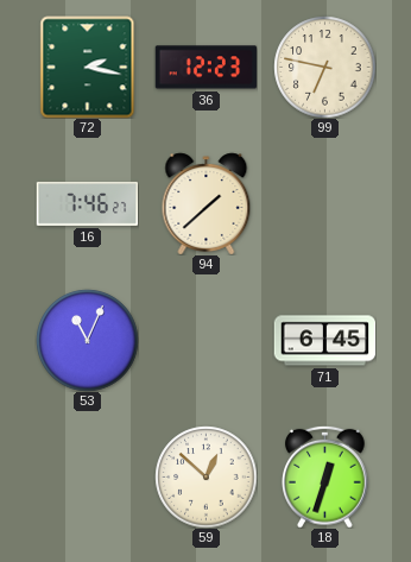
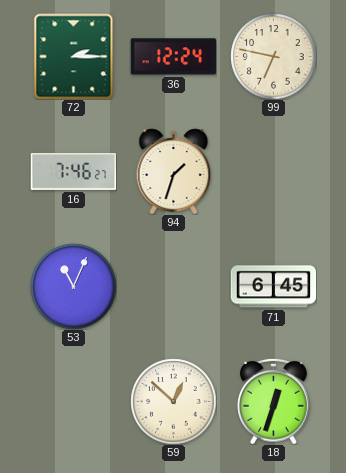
72: 2:17 -> 2:15 (74, 56)
36: 12:23 -> 12:24 (173, 57)
94: 1:38 -> 1:33 (174, 171)
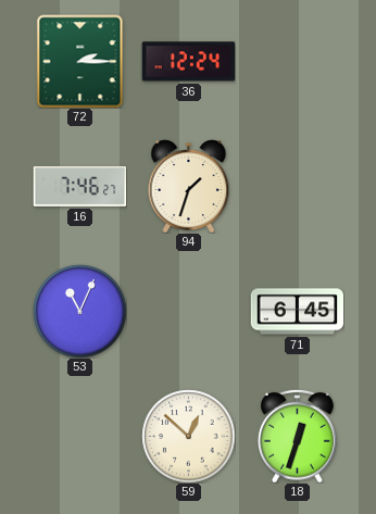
99: 6:47 -> none (273, 56)
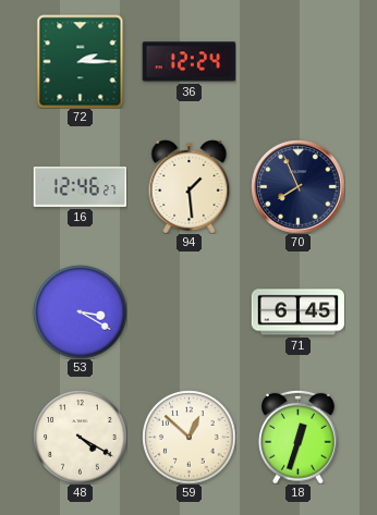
16: 7:46 -> 12:46 (80, 186)
94: 1:33 -> 1:29 (190, 186)
70: none -> 7:56 (297, 186)
53: 11:04 -> 3:20 (80, 311)
48: none -> 4:20 (80, 437)
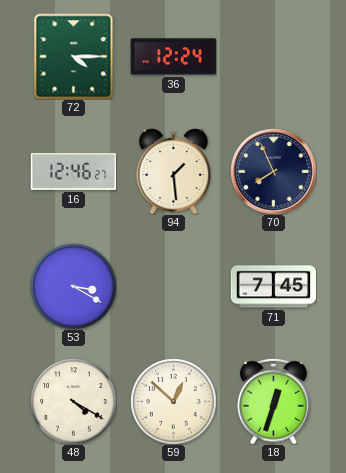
72: 2:15 -> 4:15 (74, 56)
71: 6:45 -> 7:45 (273, 287)
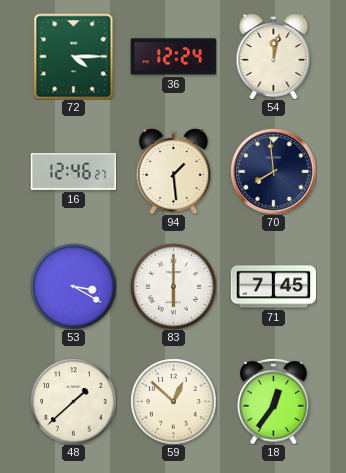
54: none -> 12:02 (274, 56)
70: 7:56 -> 7:59 (273, 171)
83: none -> 6:00 (173, 286)
48: 4:20 -> 1:38 (73, 401)
18: 12:33 -> 12:36 (274, 401)
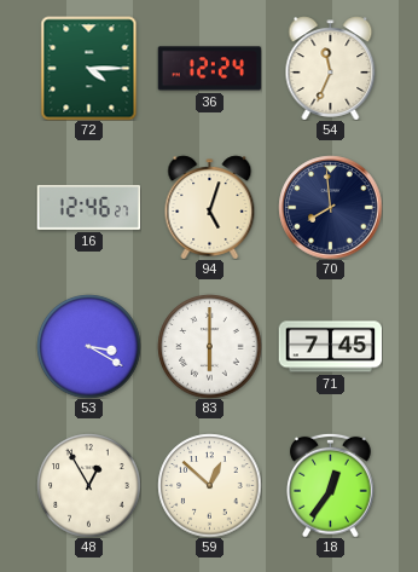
54: 12:02 -> 11:34 (331, 68)
94: 1:29 -> 5:03 (210, 207)
48: 1:38 -> 12:55 (88, 485)
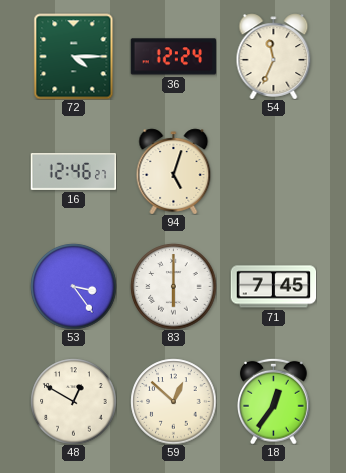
70: 7:59 -> none (330, 207)
53: 3:20 -> 3:24 (73, 286)
48: 12:55 -> 12:50 (73, 401)
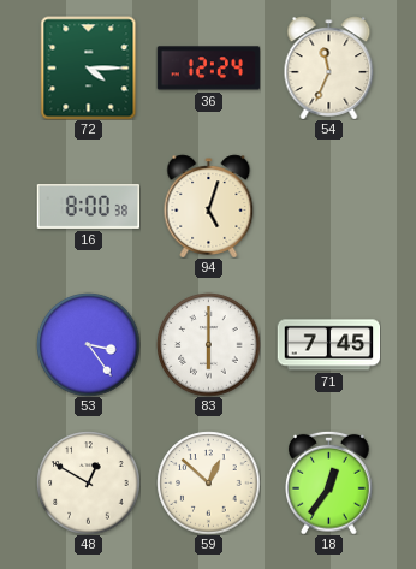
16: 12:46 -> 8:00 (88, 206)
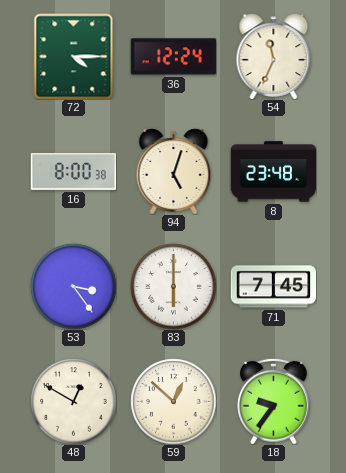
8: none -> 23:48 (273, 172)
18: 12:36 -> 9:36 (274, 401)
